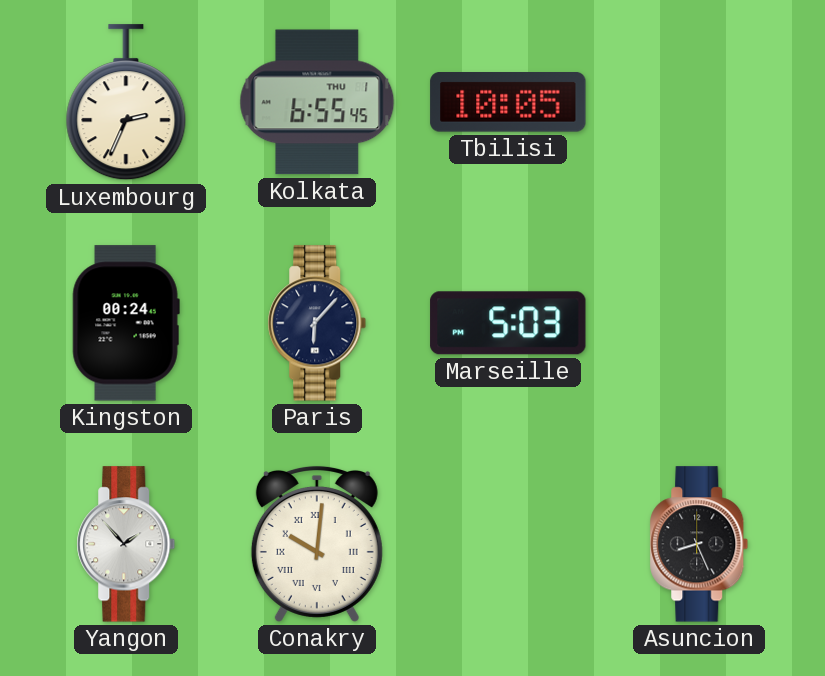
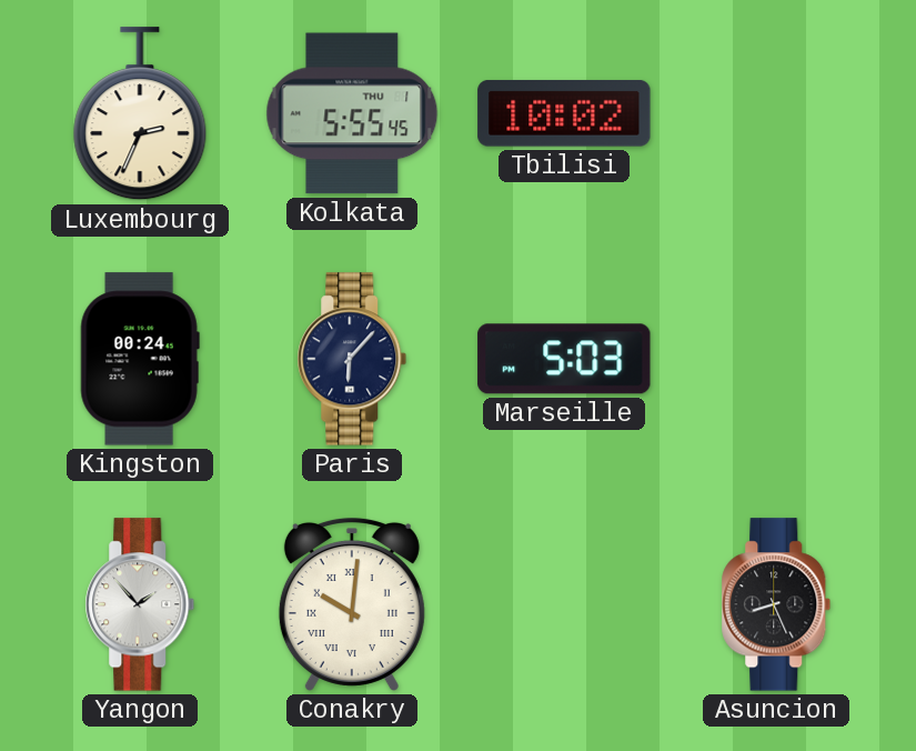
Kolkata: 6:55 -> 5:55 (352, 113)
Tbilisi: 10:05 -> 10:02 (564, 114)
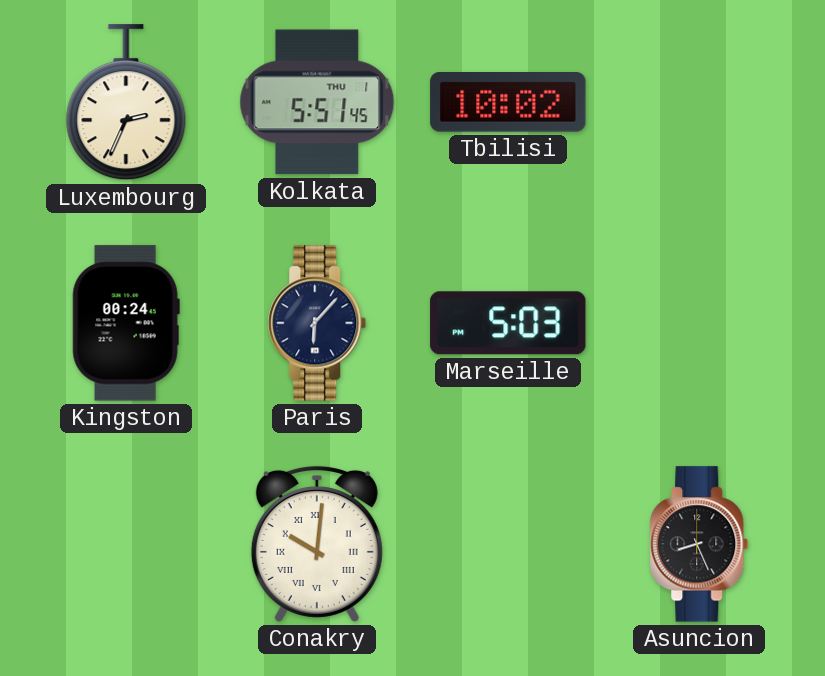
Kolkata: 5:55 -> 5:51 (317, 102)
Yangon: 1:53 -> none (140, 604)
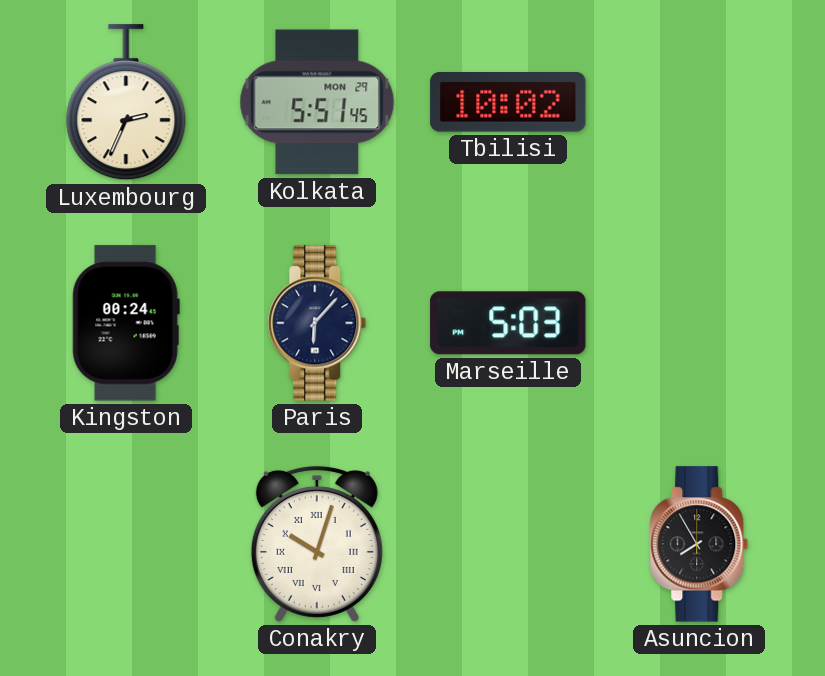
Kolkata date: THU 1 -> MON 29 (317, 102)
Conakry: 10:01 -> 10:03 (317, 544)
Asuncion: 8:26 -> 7:55 (699, 544)
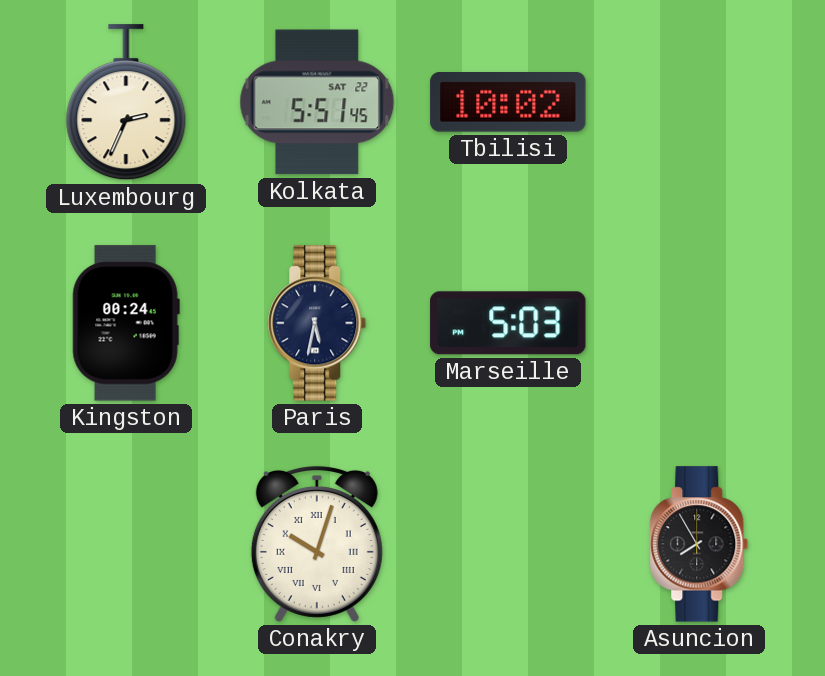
Kolkata date: MON 29 -> SAT 22 (317, 102)
Paris: 6:07 -> 5:32 (317, 323)
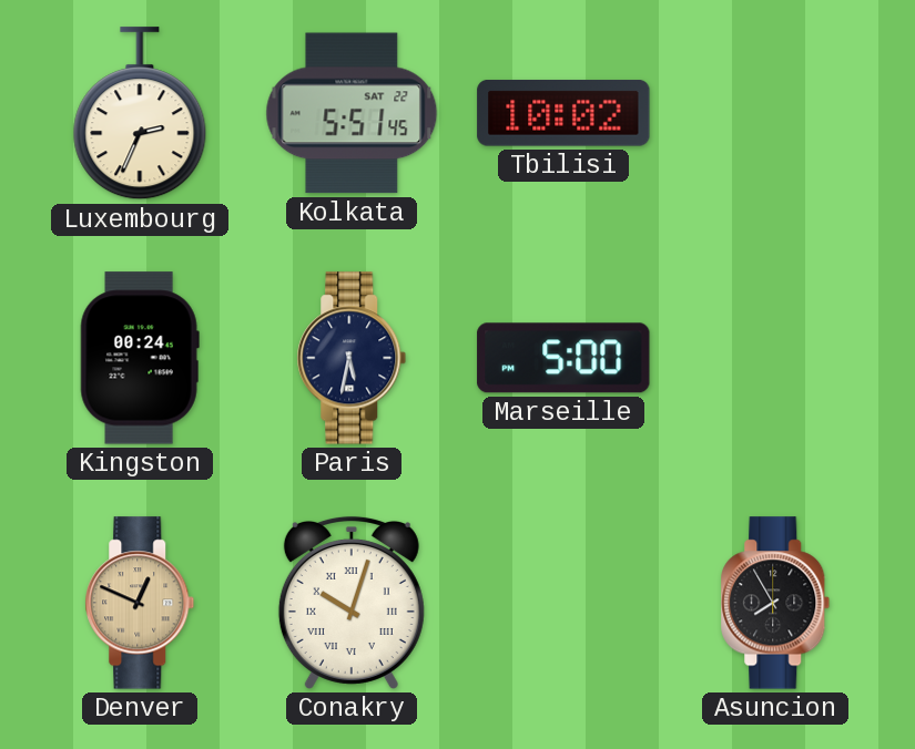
Marseille: 5:03 -> 5:00 (563, 358)
Denver: none -> 12:49 (140, 603)
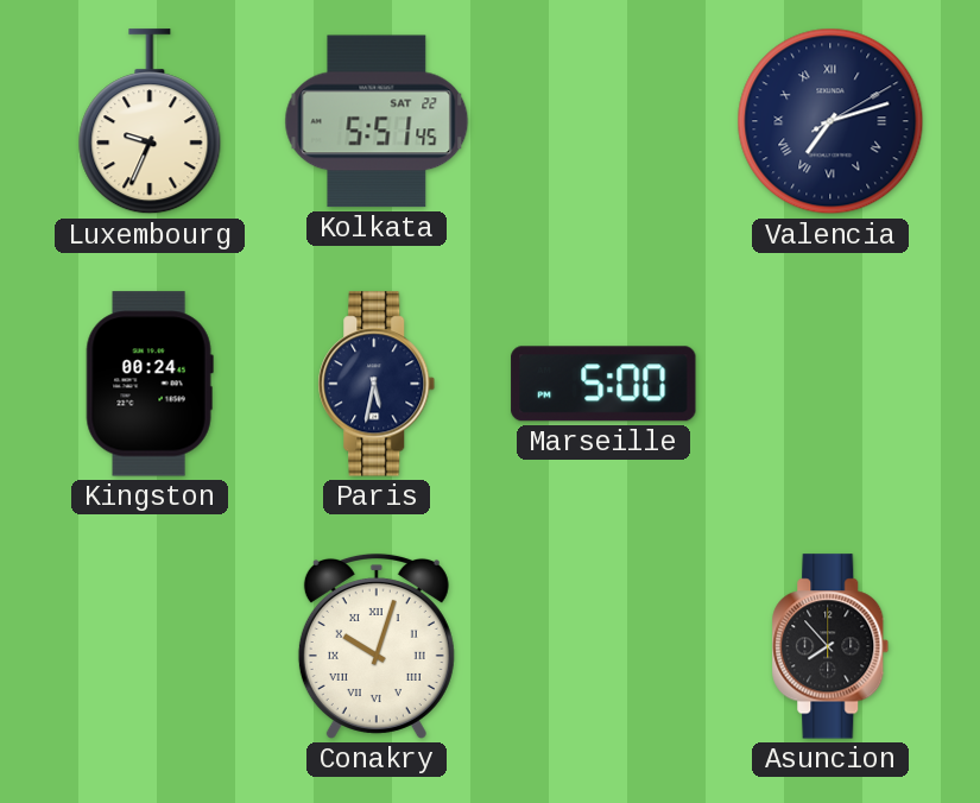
Luxembourg: 2:34 -> 9:34 (150, 122)
Tbilisi: 10:02 -> none (563, 114)
Valencia: none -> 7:12 (830, 121)
Denver: 12:49 -> none (140, 603)
Asuncion: 7:55 -> 7:53 (830, 646)
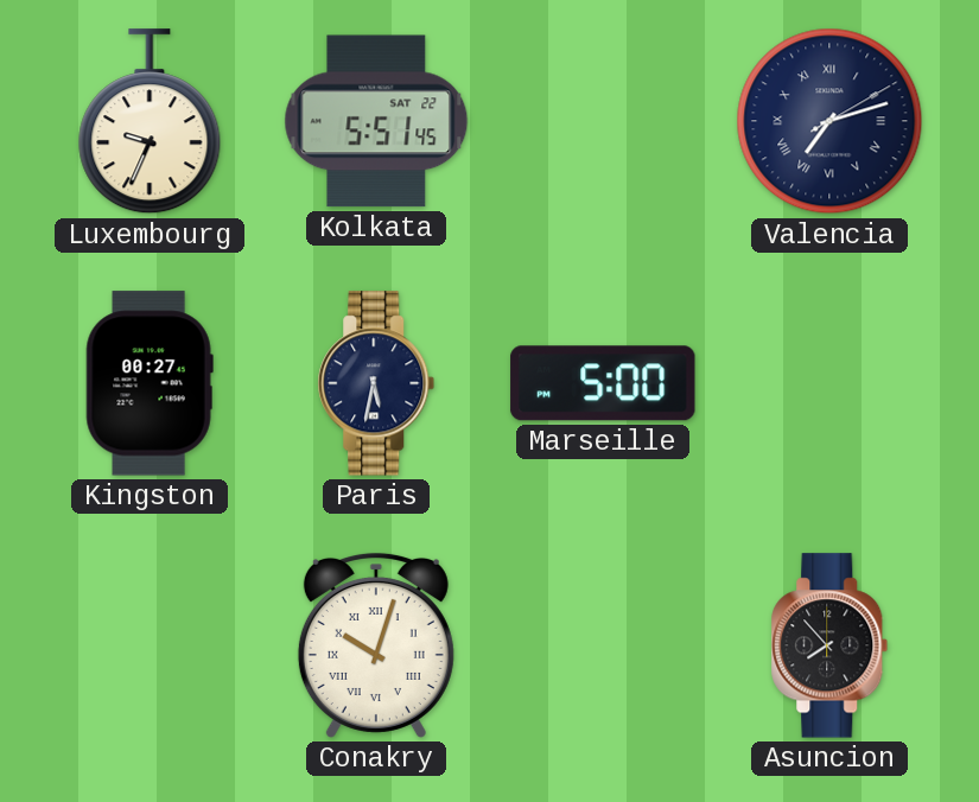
Kingston: 00:24 -> 00:27 (150, 383)
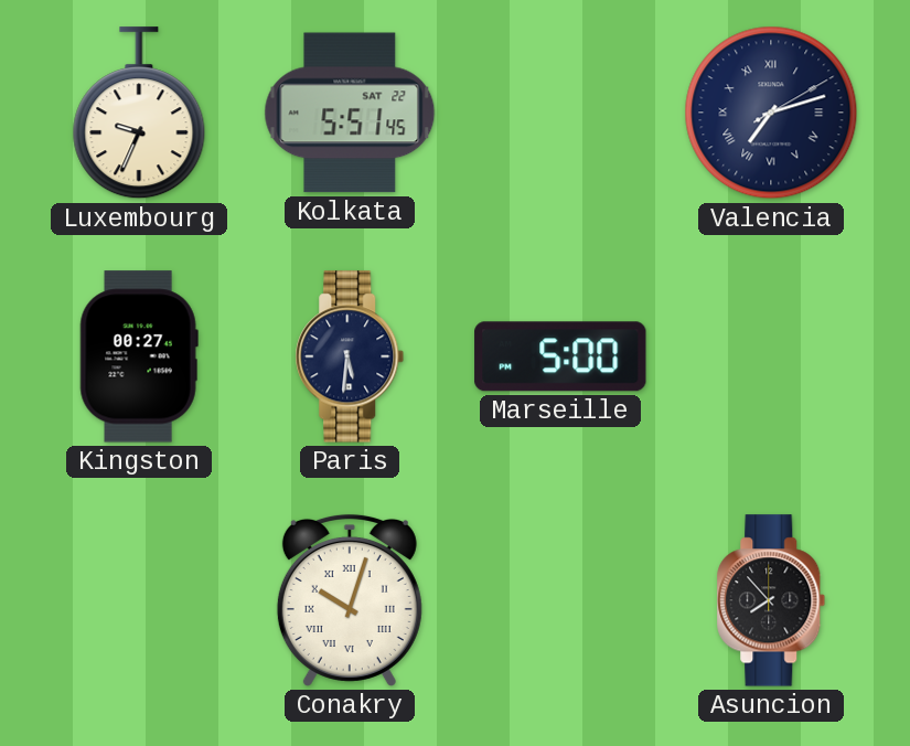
Paris: 5:32 -> 5:31 (350, 356)
